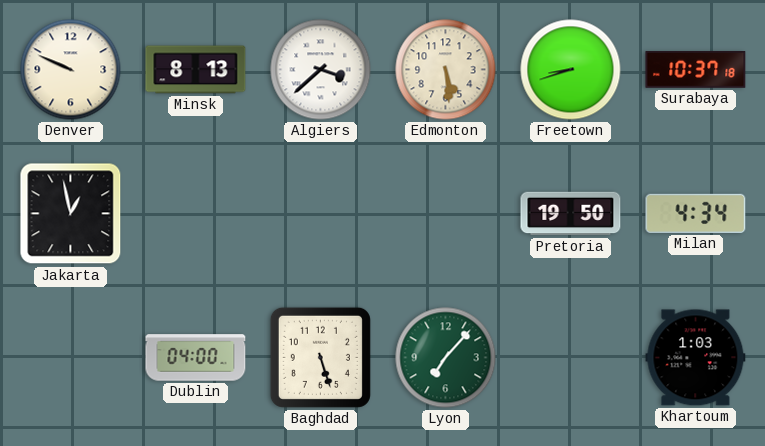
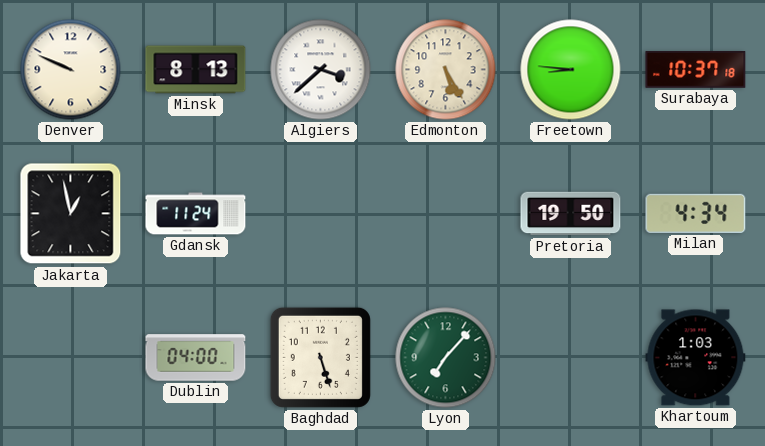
Edmonton: 5:29 -> 5:25 (446, 70)
Freetown: 8:42 -> 8:46 (571, 70)
Gdansk: none -> 11:24 (196, 214)
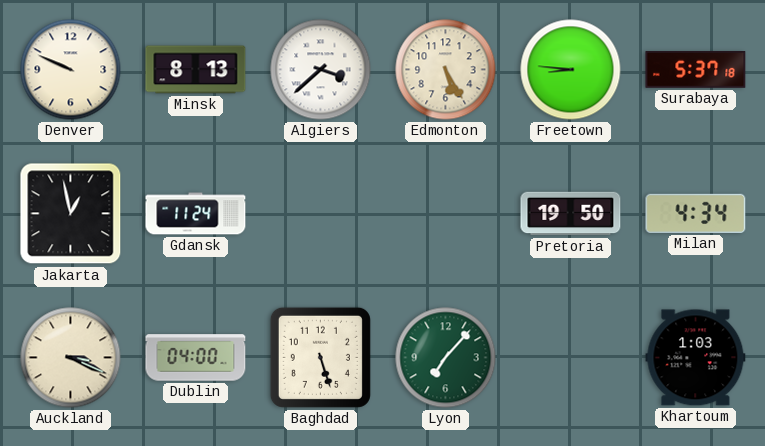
Surabaya: 10:37 -> 5:37 (696, 70)
Auckland: none -> 3:19 (71, 358)
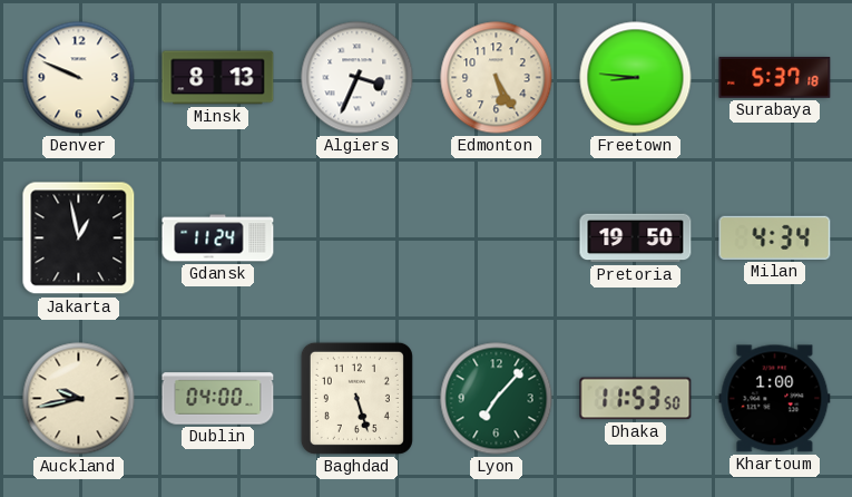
Algiers: 3:38 -> 3:34 (358, 78)
Auckland: 3:19 -> 9:43 (79, 399)
Dhaka: none -> 11:53 (636, 399)
Khartoum: 1:03 -> 1:00 (775, 399)
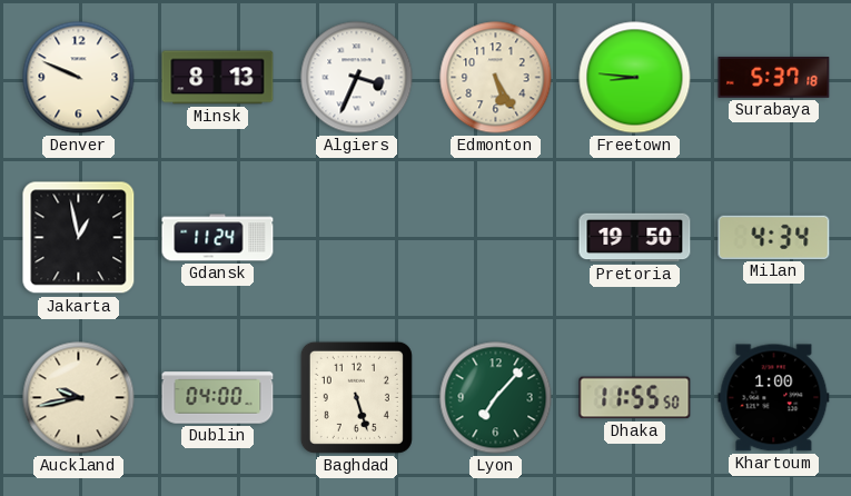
Dhaka: 11:53 -> 11:55 (635, 398)
